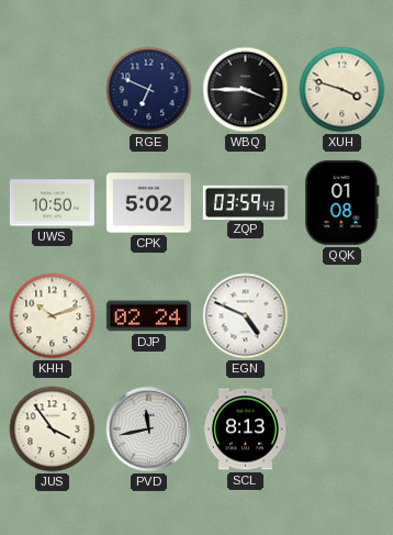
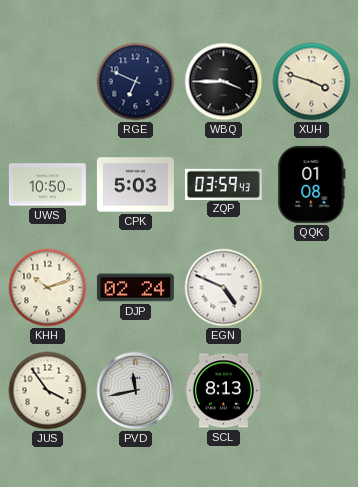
CPK: 5:02 -> 5:03 (135, 185)
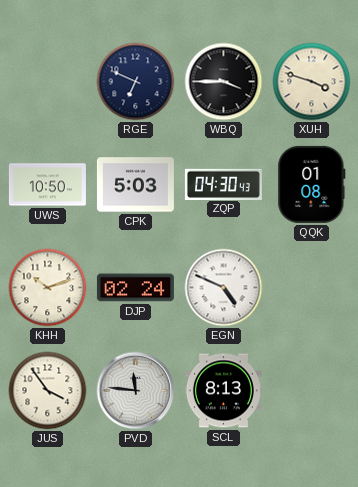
ZQP: 03:59 -> 04:30 (223, 184)
PVD: 11:43 -> 11:46 (136, 391)
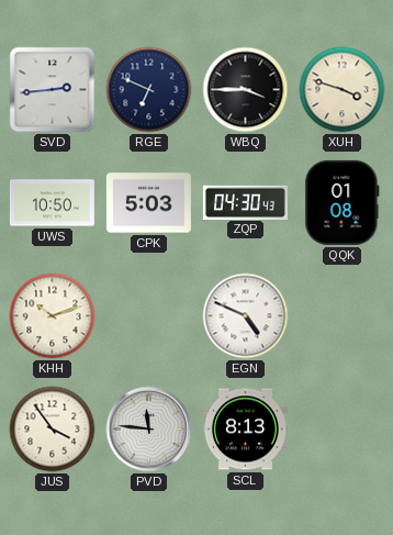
SVD: none -> 2:44 (53, 90)
DJP: 02:24 -> none (135, 288)
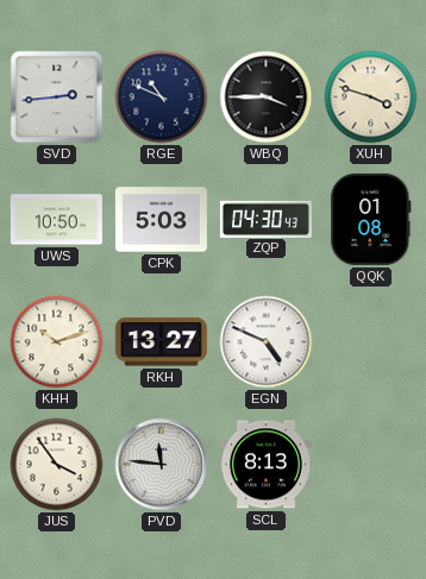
RGE: 6:49 -> 10:49 (162, 97)
RKH: none -> 13:27 (161, 342)
